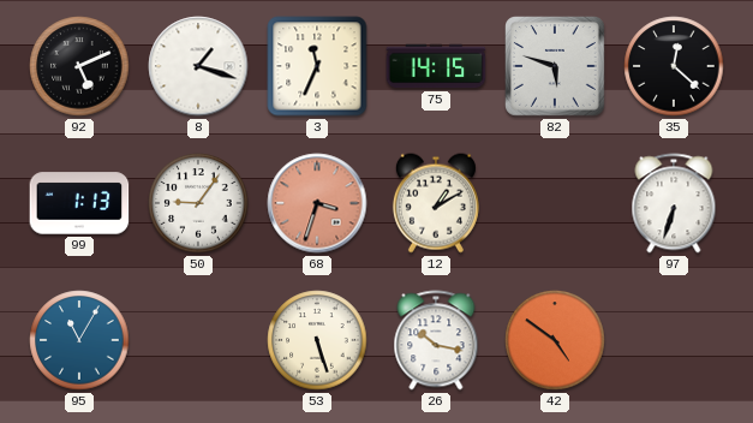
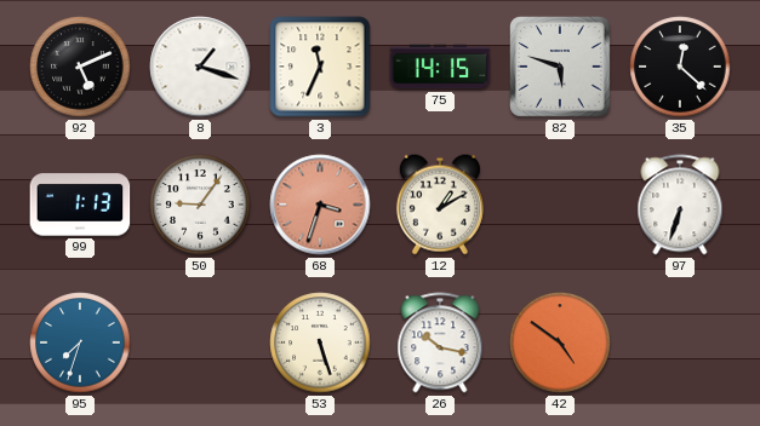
95: 11:05 -> 7:33 (80, 342)
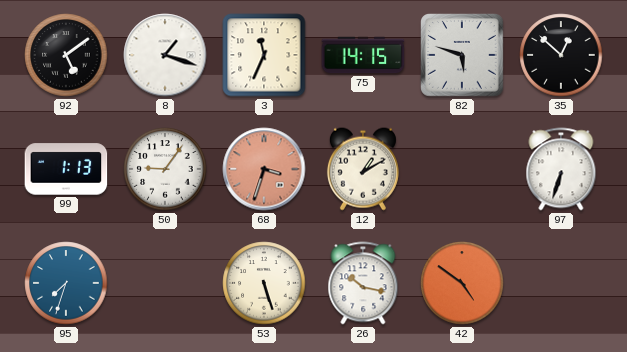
92: 5:11 -> 5:09 (66, 55)
35: 12:22 -> 12:52 (561, 55)
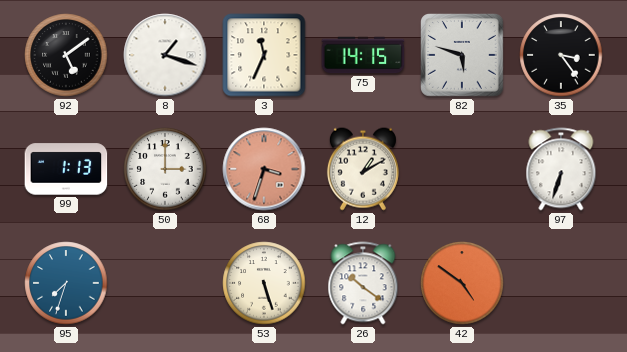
35: 12:52 -> 3:24 (561, 55)
50: 9:06 -> 3:00 (165, 169)
26: 10:17 -> 10:21 (363, 283)
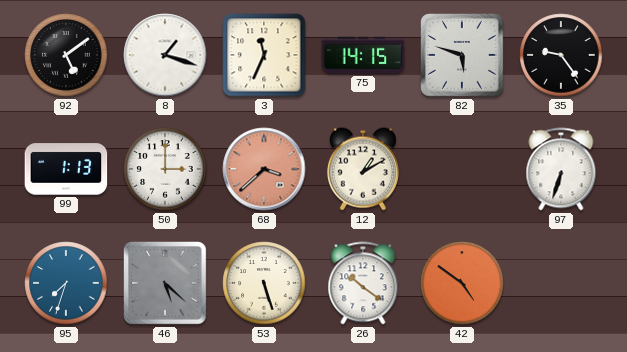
35: 3:24 -> 9:24 (561, 55)
68: 3:33 -> 3:38 (264, 169)
46: none -> 5:22 (166, 284)
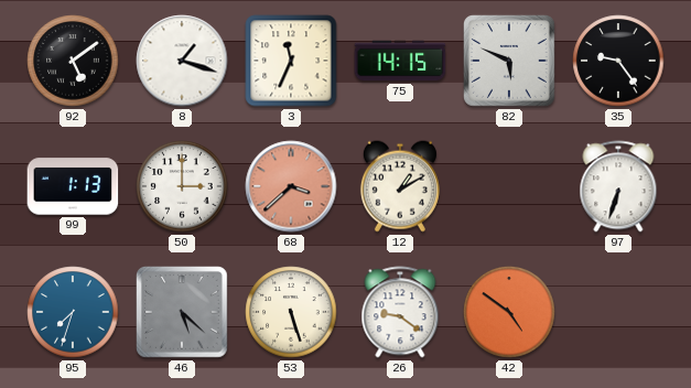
82: 5:48 -> 5:49 (510, 62)
26: 10:21 -> 9:21 (400, 312)
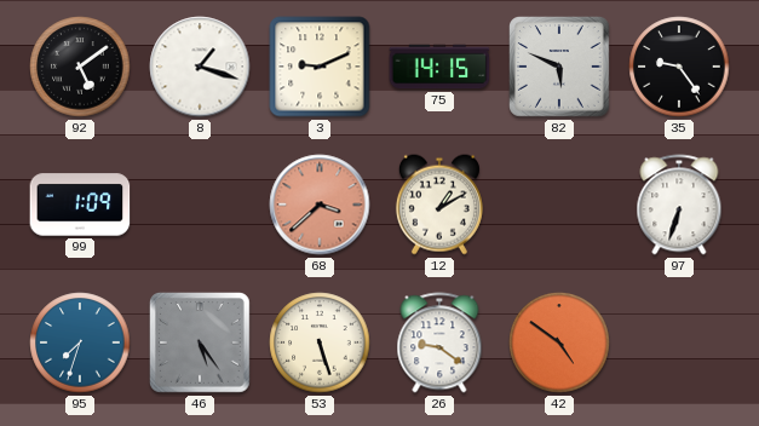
3: 11:34 -> 9:11 (320, 67)
99: 1:13 -> 1:09 (80, 205)
50: 3:00 -> none (182, 186)
46: 5:22 -> 5:24 (201, 344)
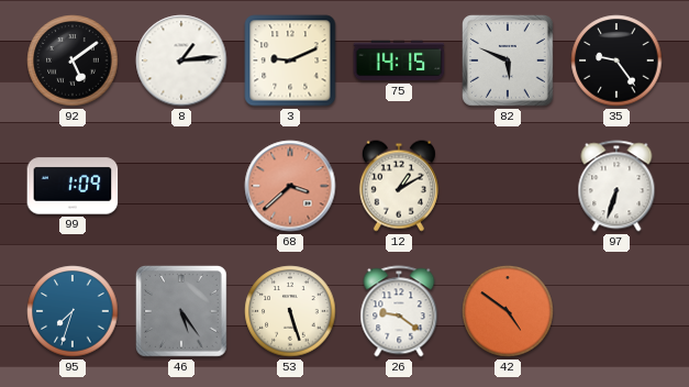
8: 1:18 -> 1:14 (181, 60)
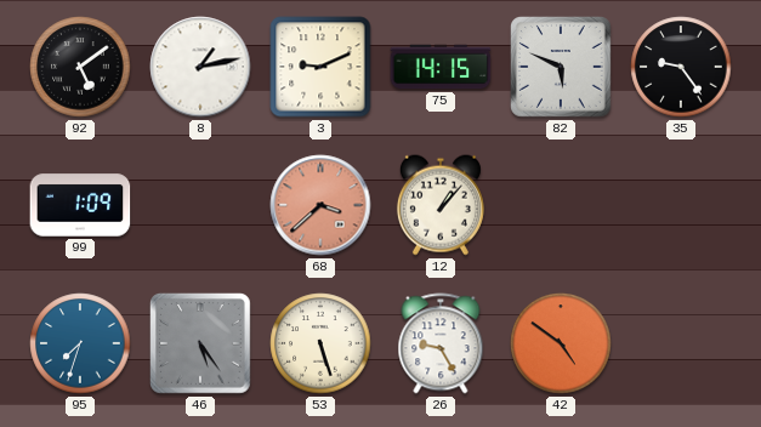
8: 1:14 -> 1:13 (200, 67)
12: 1:10 -> 1:07 (441, 205)
97: 6:33 -> none (616, 186)
26: 9:21 -> 9:25 (441, 343)
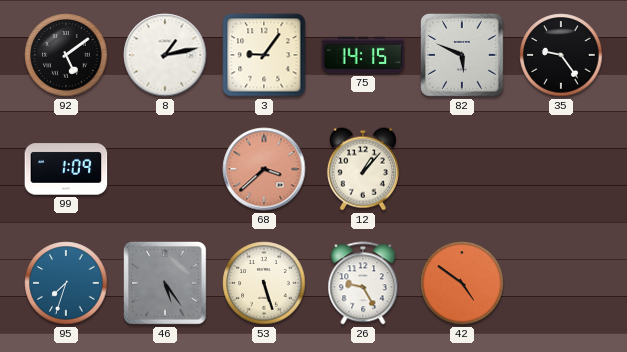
3: 9:11 -> 9:06 (264, 55)
